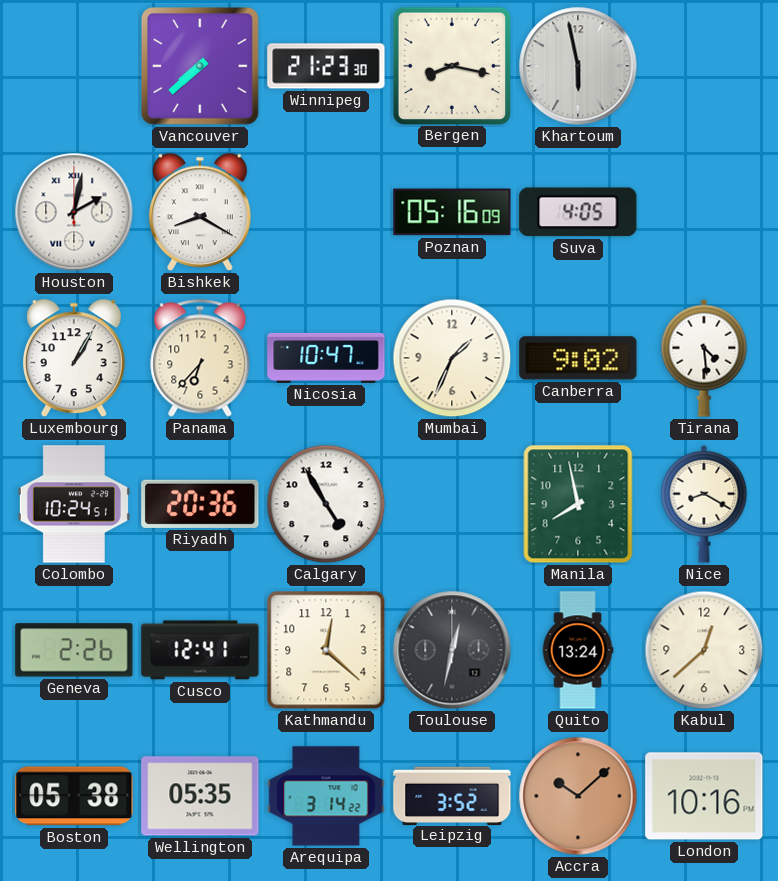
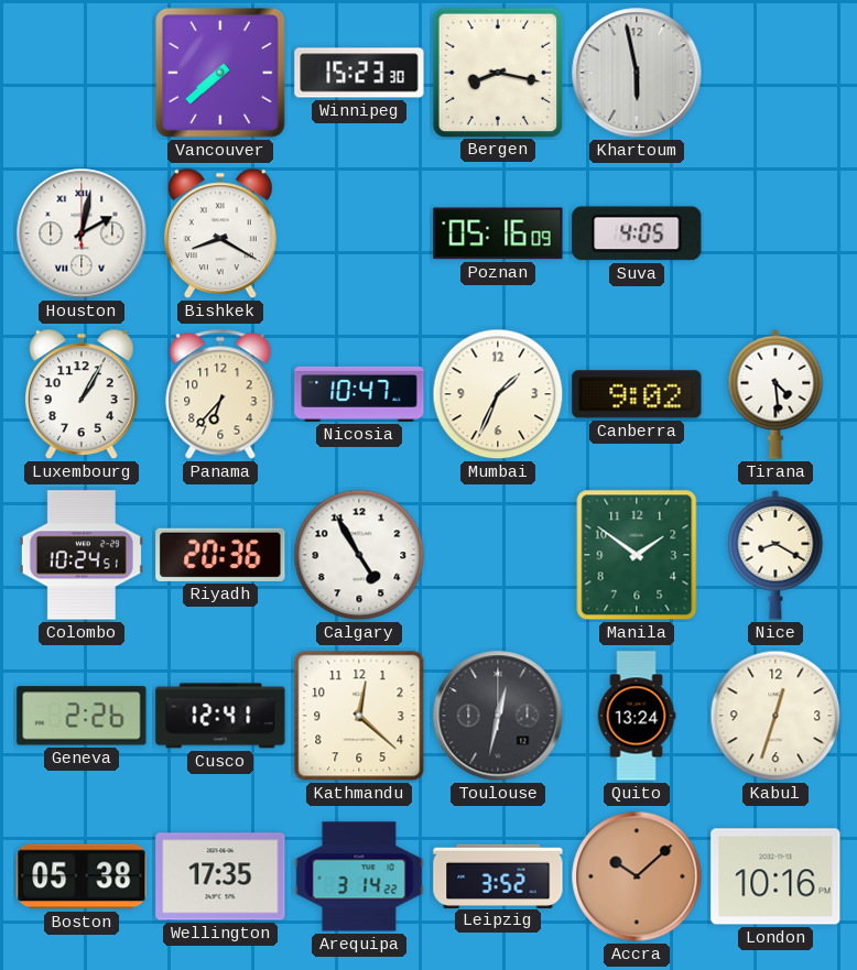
Winnipeg: 21:23 -> 15:23 (359, 73)
Manila: 7:58 -> 1:51 (637, 555)
Kabul: 12:38 -> 12:33 (775, 716)
Wellington: 05:35 -> 17:35 (220, 876)
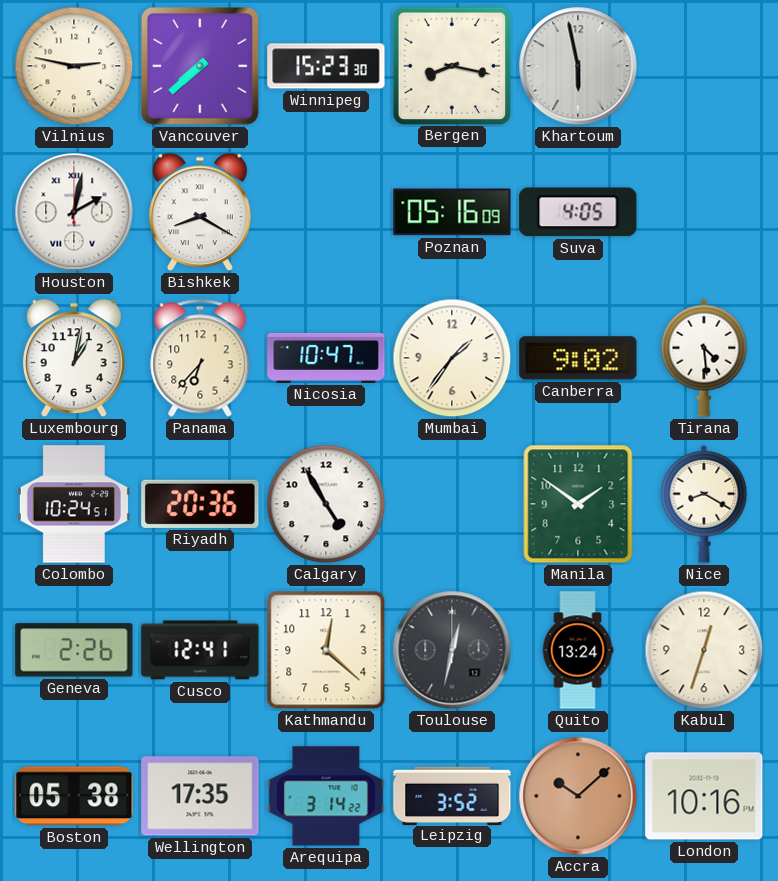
Vilnius: none -> 2:47 (74, 66)
Luxembourg: 1:05 -> 1:02 (74, 358)
Mumbai: 1:34 -> 1:36 (452, 358)
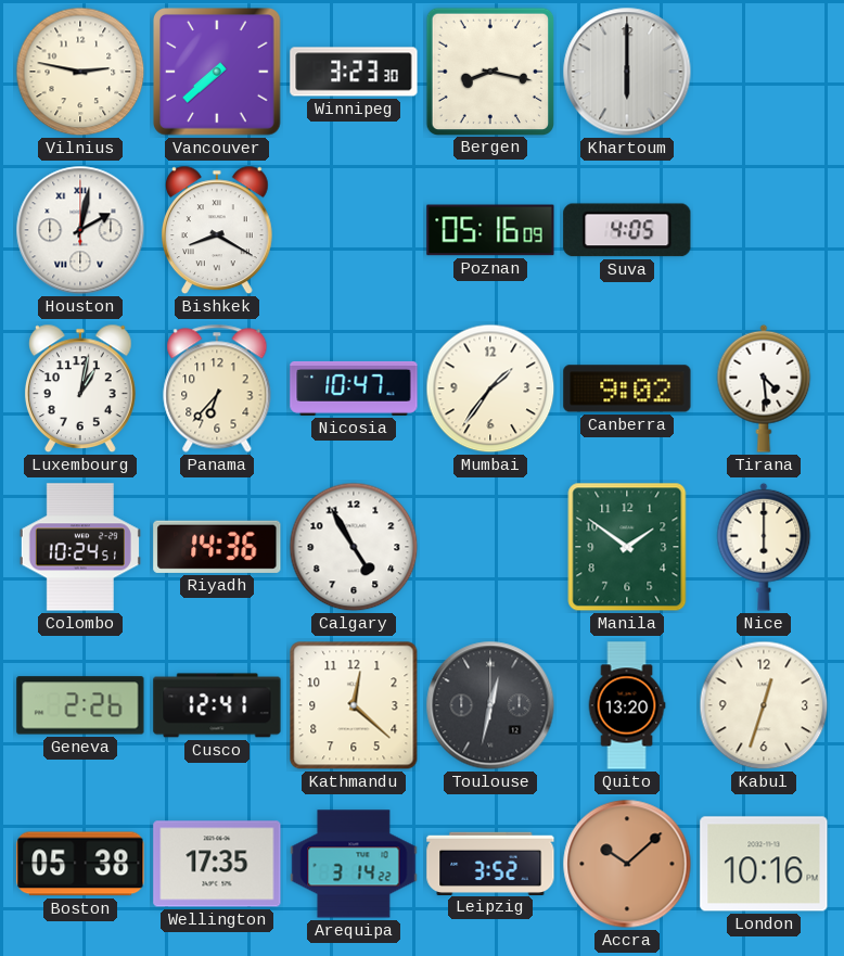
Winnipeg: 15:23 -> 3:23 (354, 72)
Khartoum: 5:58 -> 6:00 (627, 72)
Riyadh: 20:36 -> 14:36 (217, 547)
Nice: 8:20 -> 6:00 (764, 547)
Quito: 13:24 -> 13:20 (627, 705)
